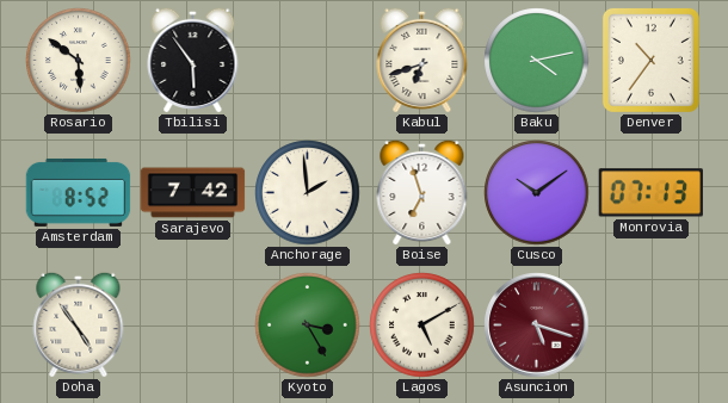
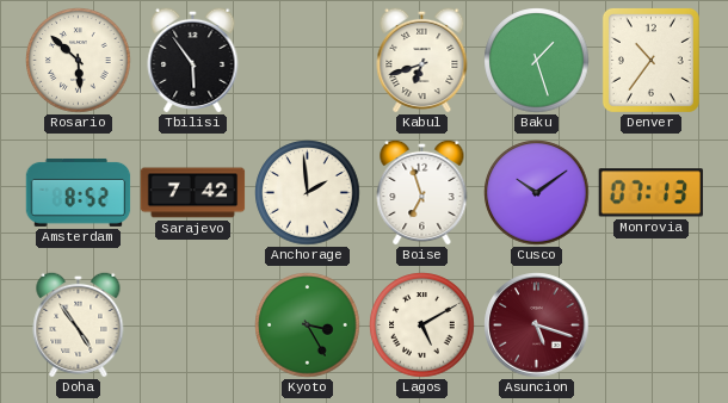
Rosario: 5:51 -> 5:52 (79, 61)
Baku: 4:13 -> 1:27 (537, 61)
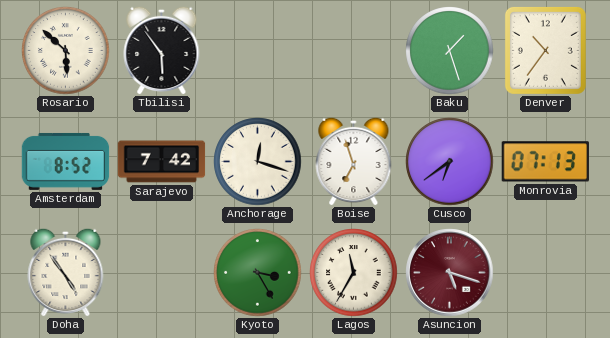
Kabul: 6:42 -> none (422, 60)
Anchorage: 1:59 -> 12:18 (258, 162)
Cusco: 10:09 -> 6:39 (450, 162)
Lagos: 5:10 -> 11:35 (354, 273)
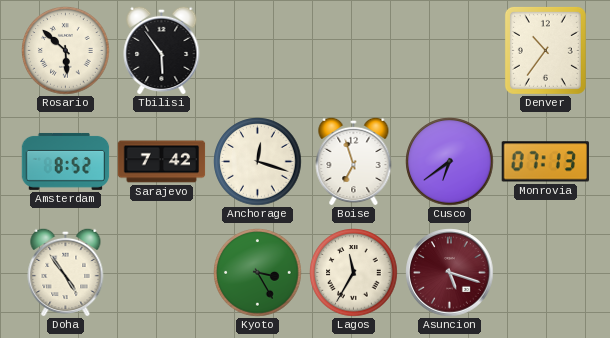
Baku: 1:27 -> none (450, 51)
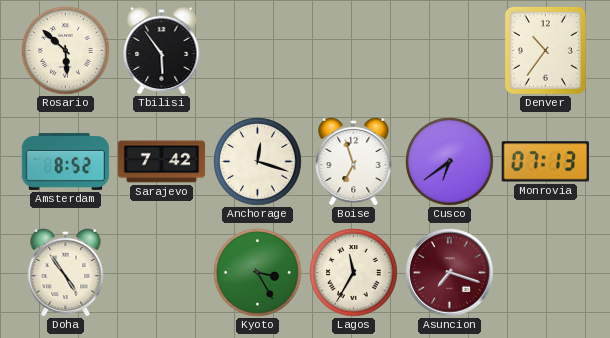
Asuncion: 5:18 -> 7:18 (450, 273)
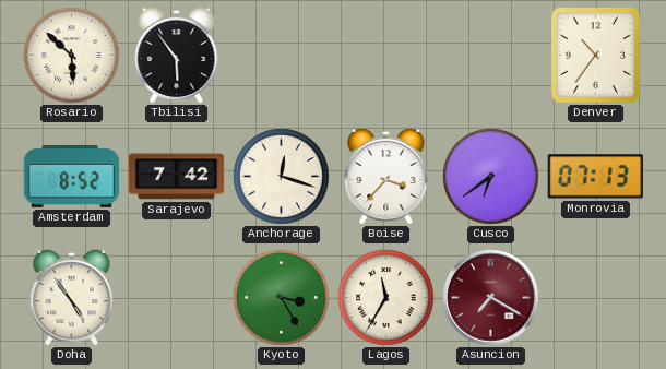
Boise: 6:57 -> 3:37 (386, 176)
Asuncion: 7:18 -> 7:20 (491, 298)
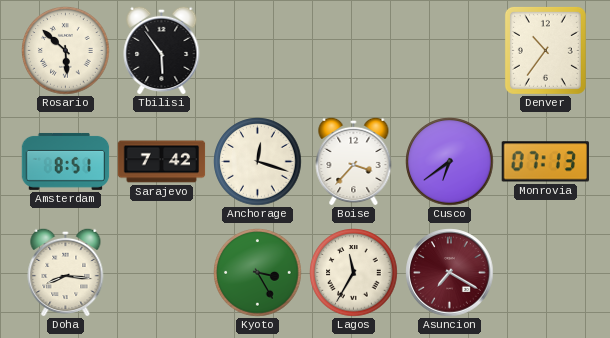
Amsterdam: 8:52 -> 8:51 (66, 161)
Doha: 4:54 -> 8:16 (66, 272)
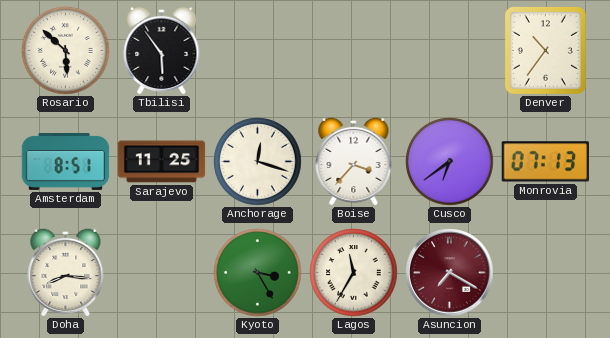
Sarajevo: 7:42 -> 11:25 (162, 162)
